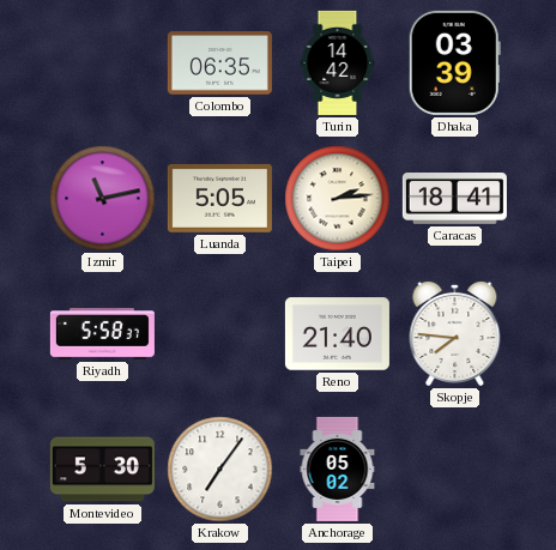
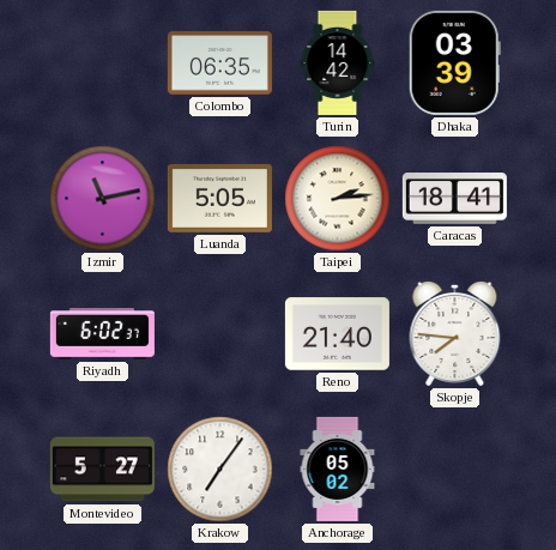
Riyadh: 5:58 -> 6:02 (102, 334)
Montevideo: 5:30 -> 5:27 (102, 470)
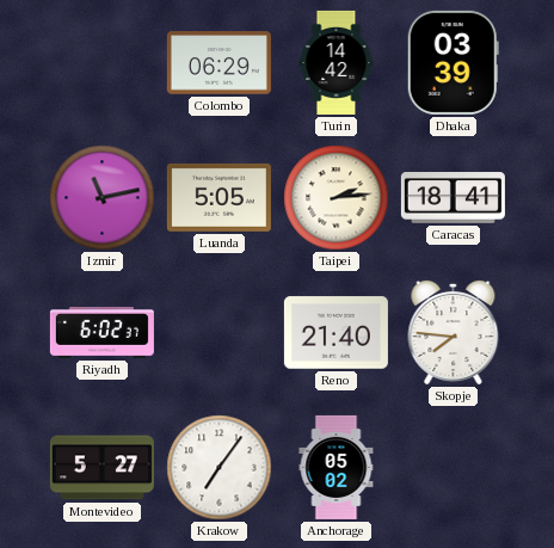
Colombo: 06:35 -> 06:29 (218, 63)
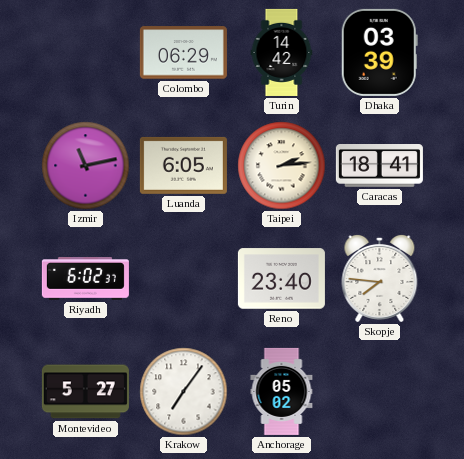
Luanda: 5:05 -> 6:05 (183, 165)
Reno: 21:40 -> 23:40 (281, 279)
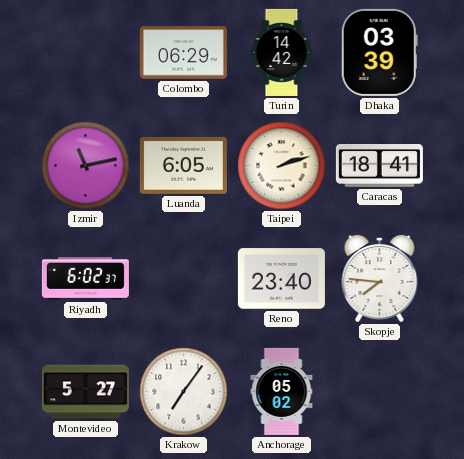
Taipei: 2:14 -> 2:12 (282, 166)
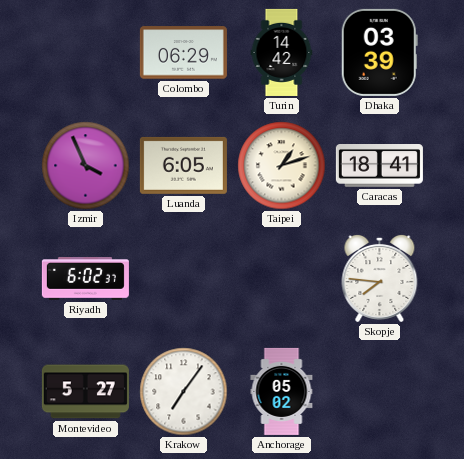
Izmir: 11:13 -> 3:56 (86, 166)
Taipei: 2:12 -> 1:12 (282, 166)
Reno: 23:40 -> none (281, 279)
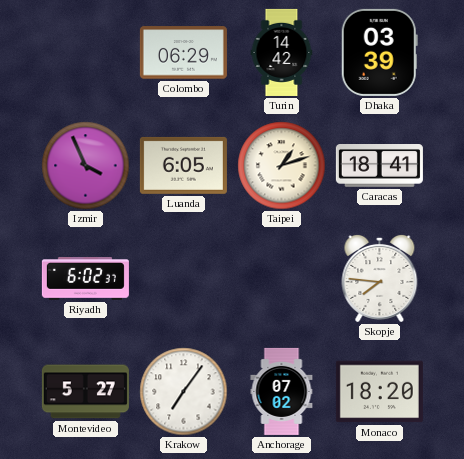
Anchorage: 05:02 -> 07:02 (282, 391)
Monaco: none -> 18:20 (379, 392)
